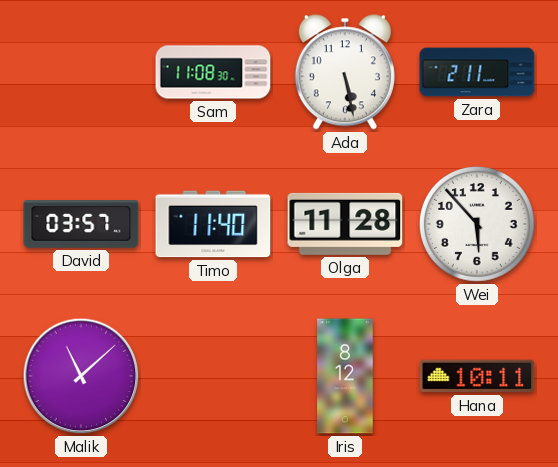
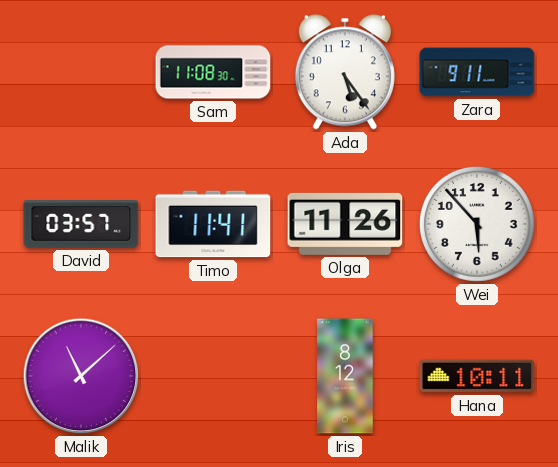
Ada: 5:28 -> 5:24 (345, 72)
Zara: 2:11 -> 9:11 (477, 72)
Timo: 11:40 -> 11:41 (213, 224)
Olga: 11:28 -> 11:26 (345, 224)
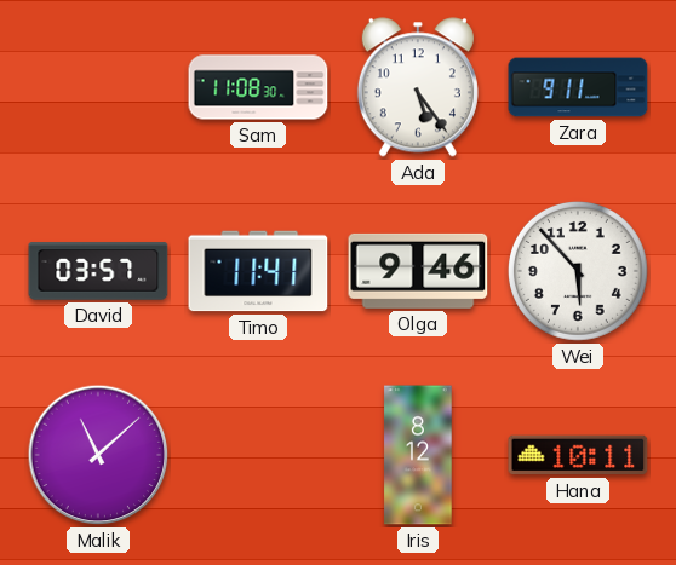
Olga: 11:26 -> 9:46 (418, 271)
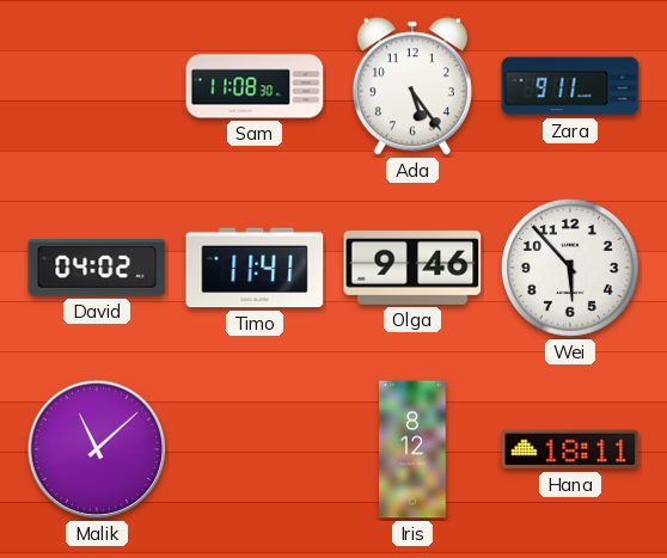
David: 03:57 -> 04:02 (97, 268)
Hana: 10:11 -> 18:11 (570, 449)
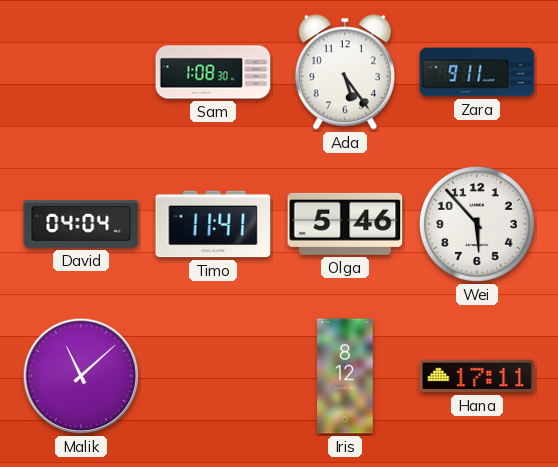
Sam: 11:08 -> 1:08 (213, 72)
David: 04:02 -> 04:04 (81, 224)
Olga: 9:46 -> 5:46 (345, 224)
Hana: 18:11 -> 17:11 (477, 376)
